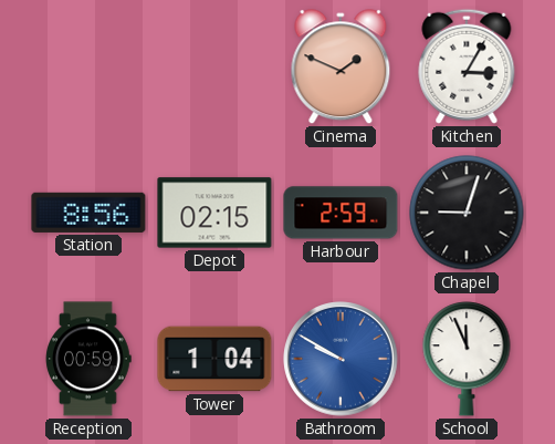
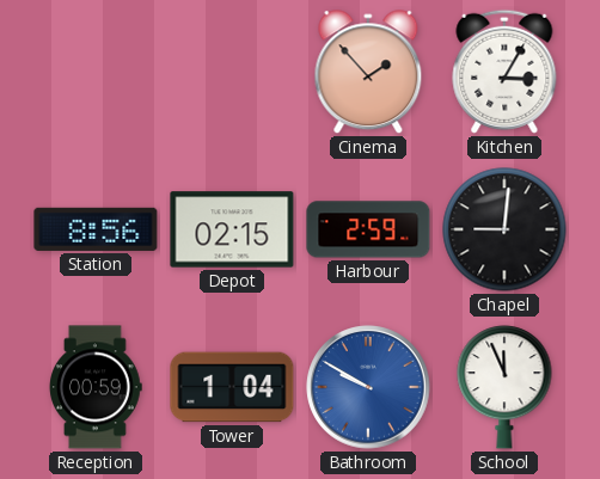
Cinema: 1:49 -> 1:53 (368, 73)
Chapel: 9:03 -> 9:01 (504, 229)
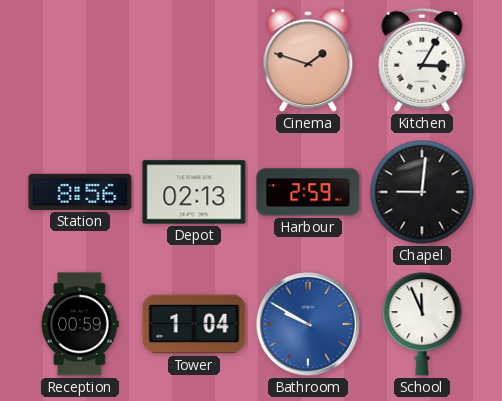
Cinema: 1:53 -> 1:48 (308, 61)
Depot: 02:15 -> 02:13 (194, 192)
